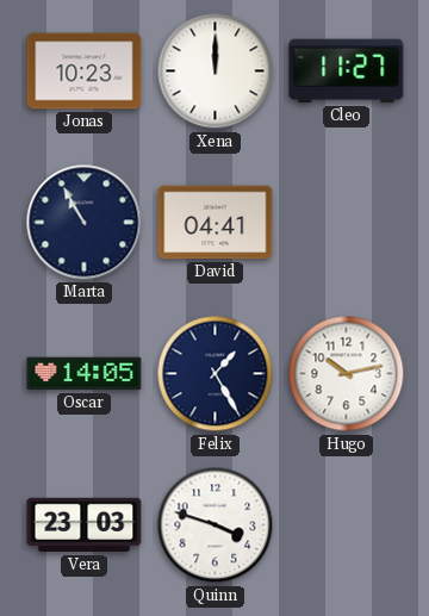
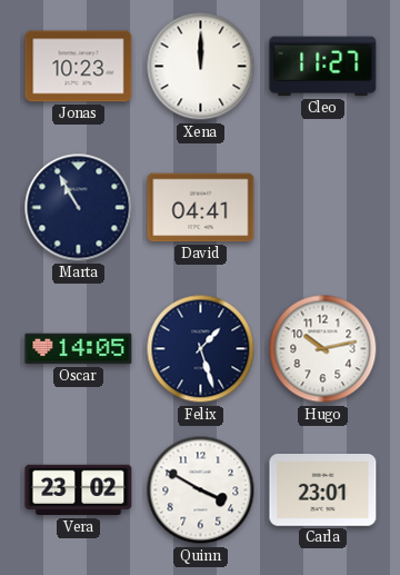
Felix: 1:25 -> 1:27 (201, 349)
Vera: 23:03 -> 23:02 (79, 490)
Quinn: 3:48 -> 3:50 (201, 490)
Carla: none -> 23:01 (323, 490)
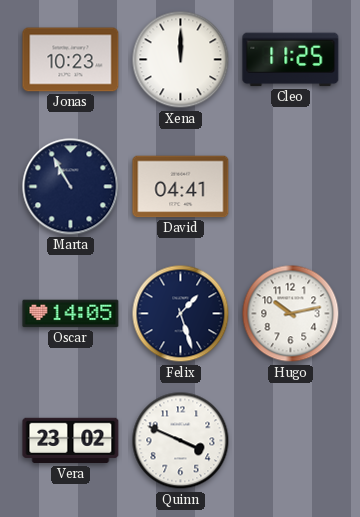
Cleo: 11:27 -> 11:25 (291, 60)
Quinn: 3:50 -> 3:49 (181, 441)
Carla: 23:01 -> none (323, 490)
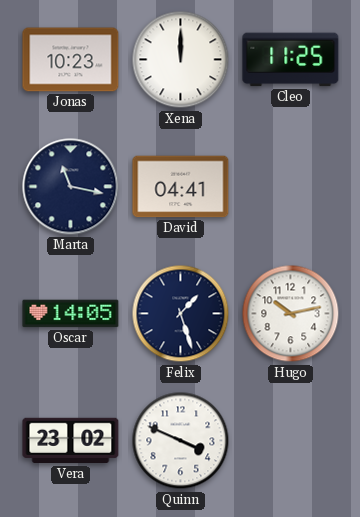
Marta: 10:55 -> 11:17 (71, 187)
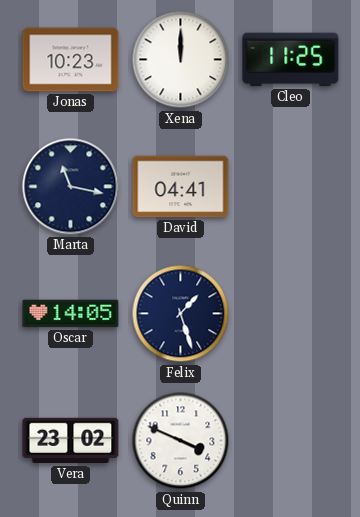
Hugo: 10:13 -> none (291, 314)
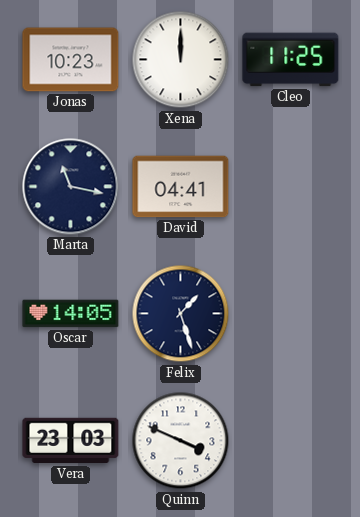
Vera: 23:02 -> 23:03 (71, 441)
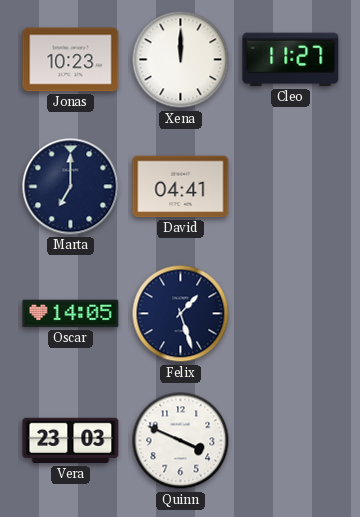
Cleo: 11:25 -> 11:27 (291, 60)
Marta: 11:17 -> 7:00 (71, 187)
